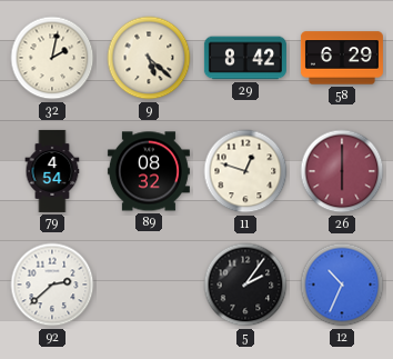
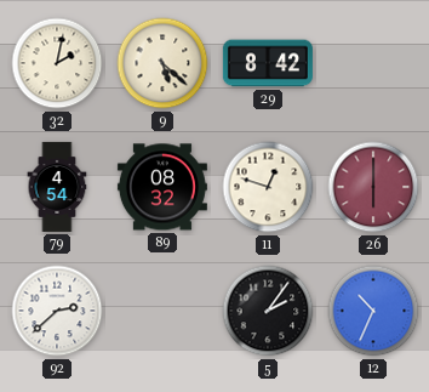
58: 6:29 -> none (342, 58)
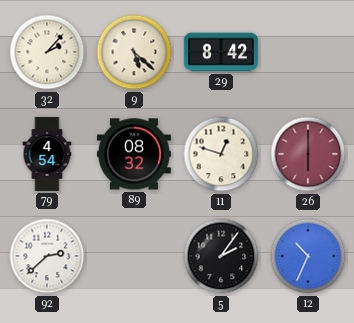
32: 2:02 -> 2:07 (47, 52)
